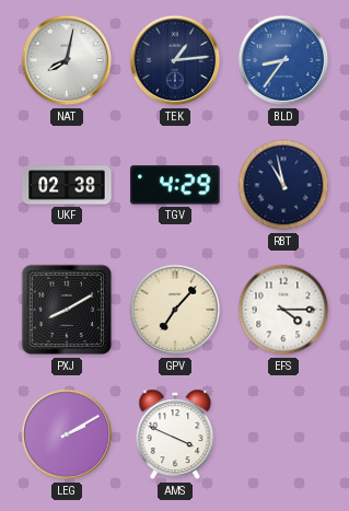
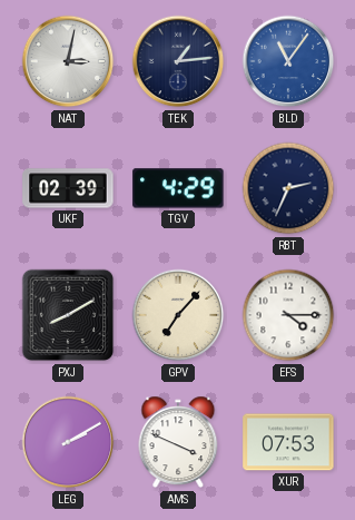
NAT: 8:02 -> 3:02 (68, 61)
BLD: 8:36 -> 11:06 (288, 61)
UKF: 02:38 -> 02:39 (68, 188)
RBT: 10:58 -> 2:34 (288, 188)
XUR: none -> 07:53 (288, 442)
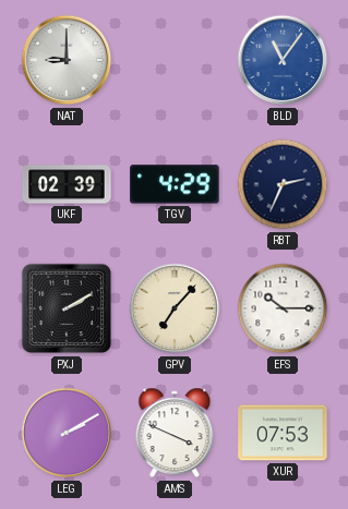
NAT: 3:02 -> 9:00 (67, 60)
TEK: 1:14 -> none (178, 61)
PXJ: 8:10 -> 2:10 (67, 308)
EFS: 4:15 -> 10:15 (283, 308)
